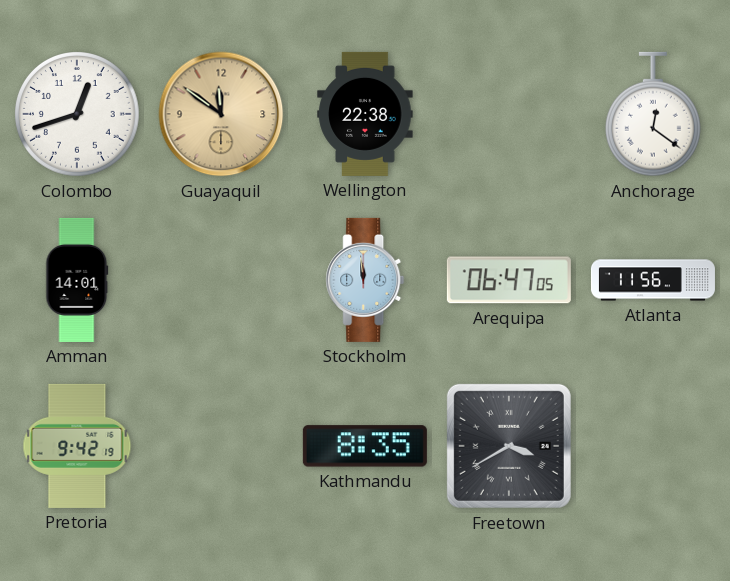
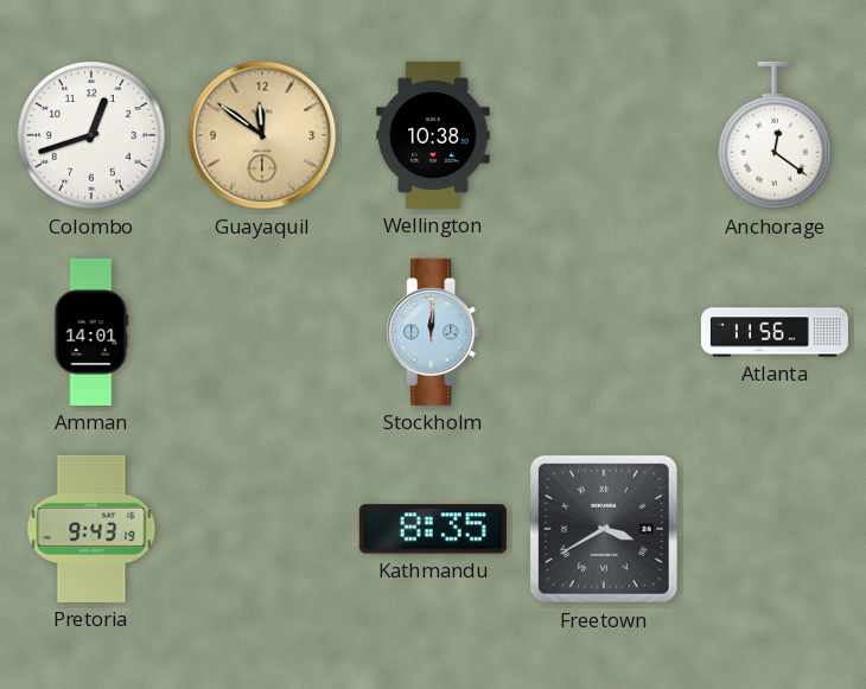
Wellington: 22:38 -> 10:38 (433, 135)
Stockholm: 11:59 -> 12:01 (433, 332)
Arequipa: 06:47 -> none (509, 280)
Pretoria: 9:42 -> 9:43 (91, 529)
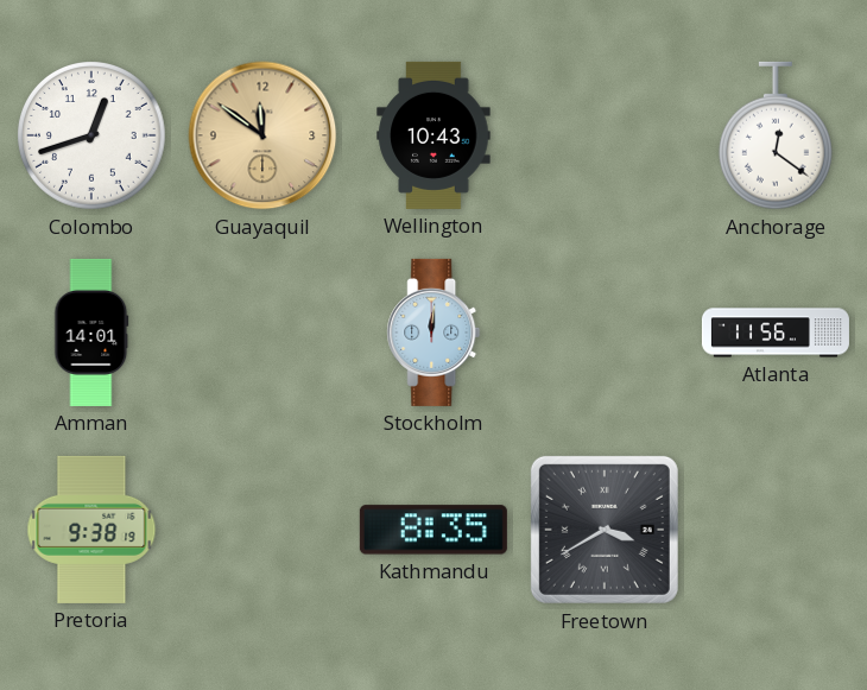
Wellington: 10:38 -> 10:43 (433, 135)
Pretoria: 9:43 -> 9:38 (91, 530)
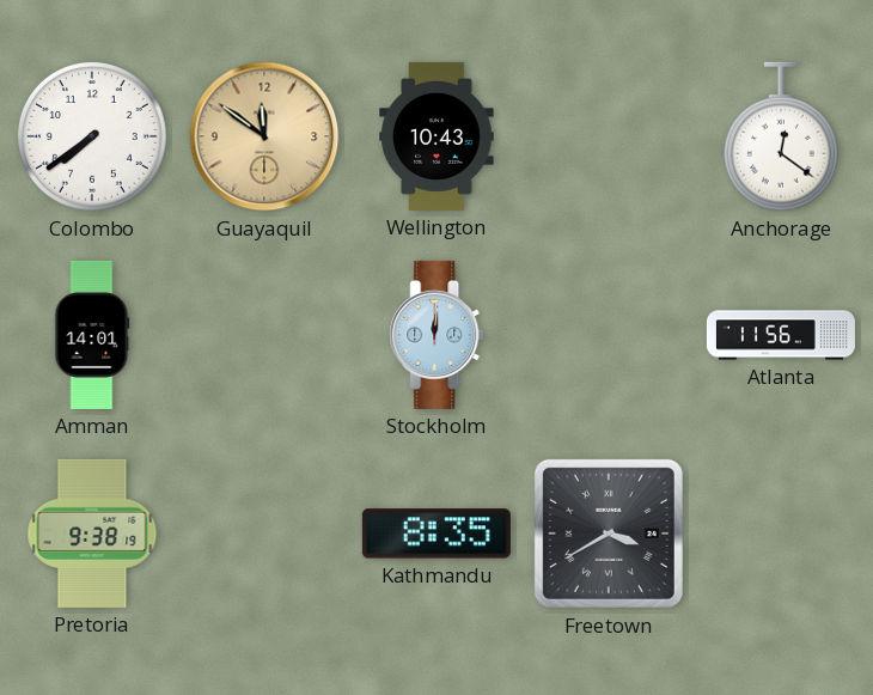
Colombo: 12:42 -> 7:39 (93, 138)
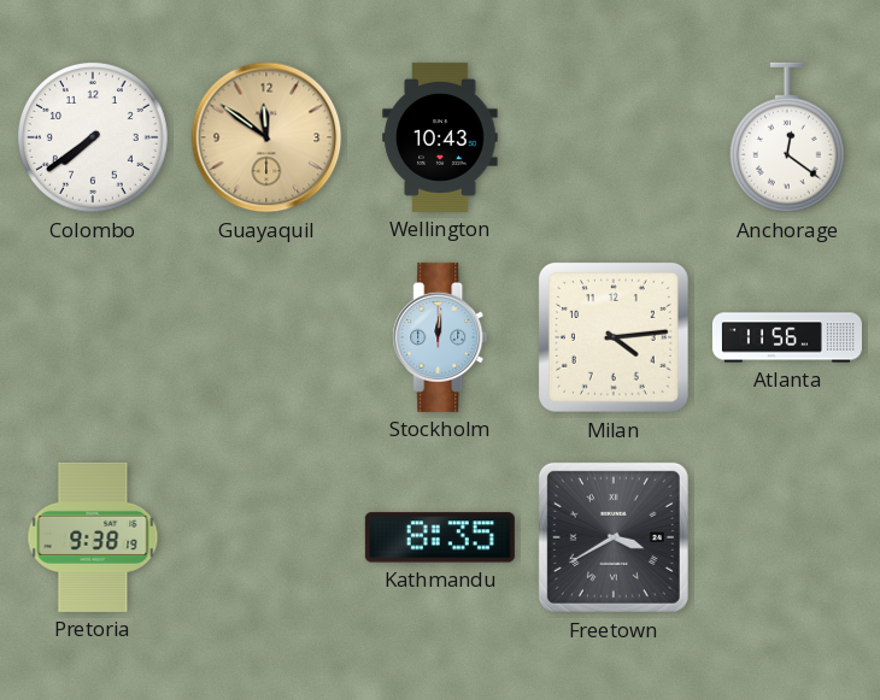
Amman: 14:01 -> none (92, 335)
Milan: none -> 4:14 (614, 337)
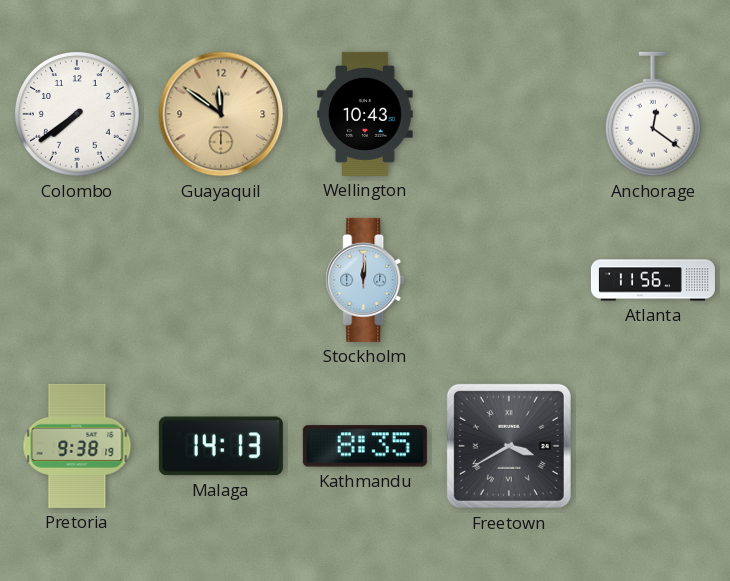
Milan: 4:14 -> none (614, 337)
Malaga: none -> 14:13 (221, 446)
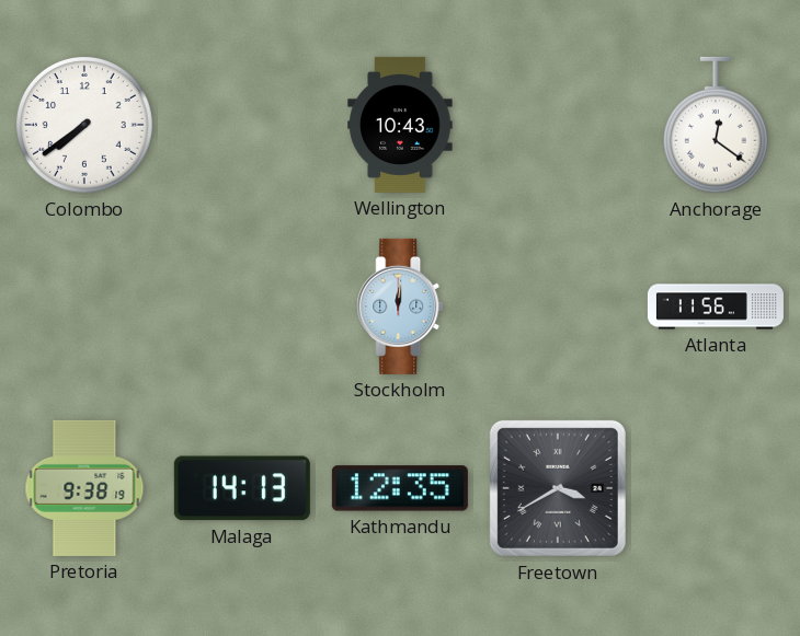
Guayaquil: 11:51 -> none (221, 114)
Kathmandu: 8:35 -> 12:35 (400, 488)
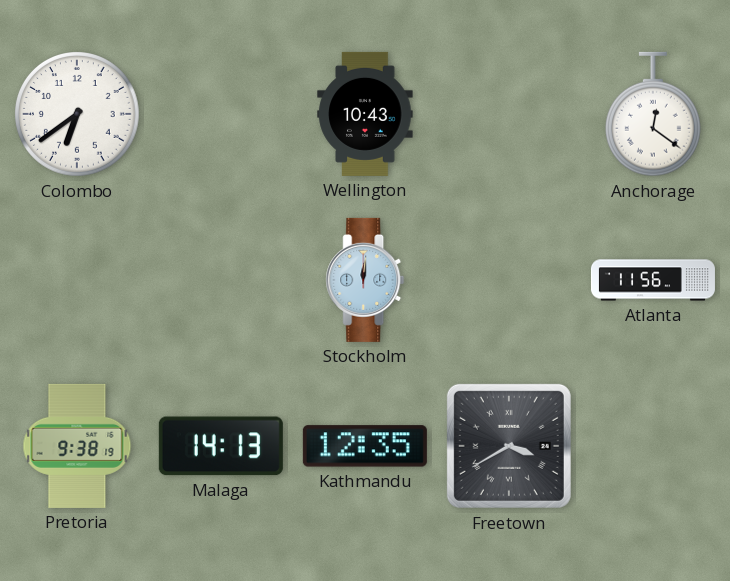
Colombo: 7:39 -> 6:39 (78, 115)
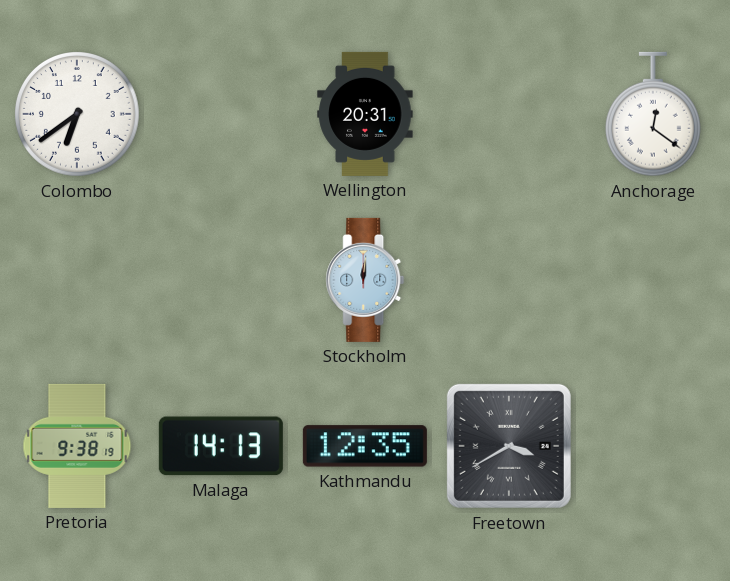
Wellington: 10:43 -> 20:31 (365, 114)
Atlanta: 11:56 -> none (653, 280)
